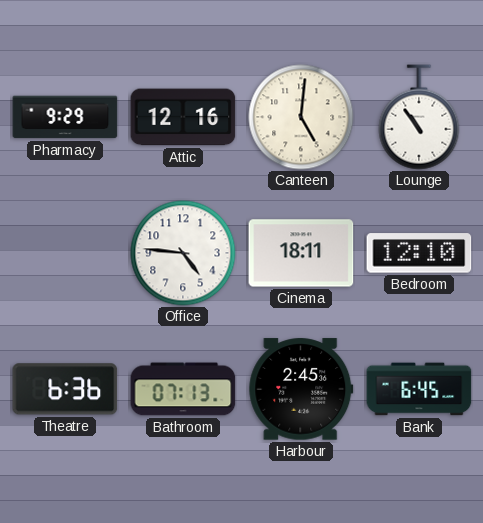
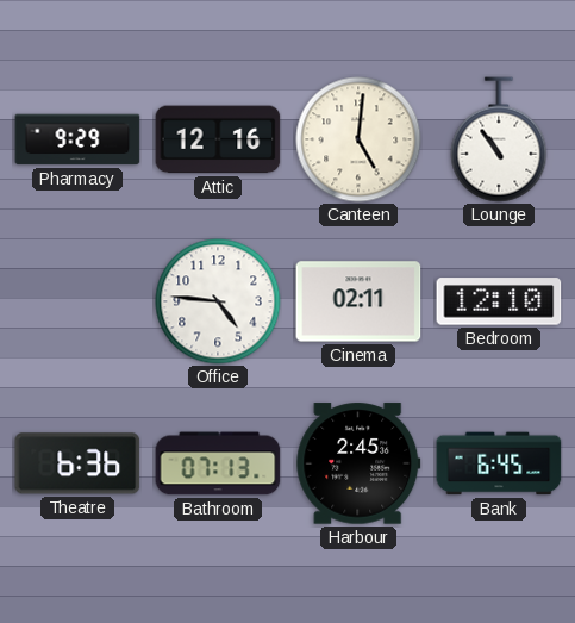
Cinema: 18:11 -> 02:11 (358, 301)
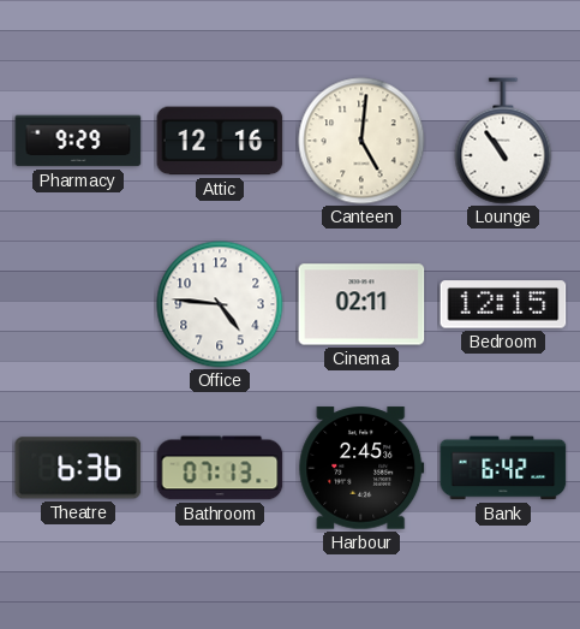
Bedroom: 12:10 -> 12:15 (503, 304)
Bank: 6:45 -> 6:42 (503, 468)
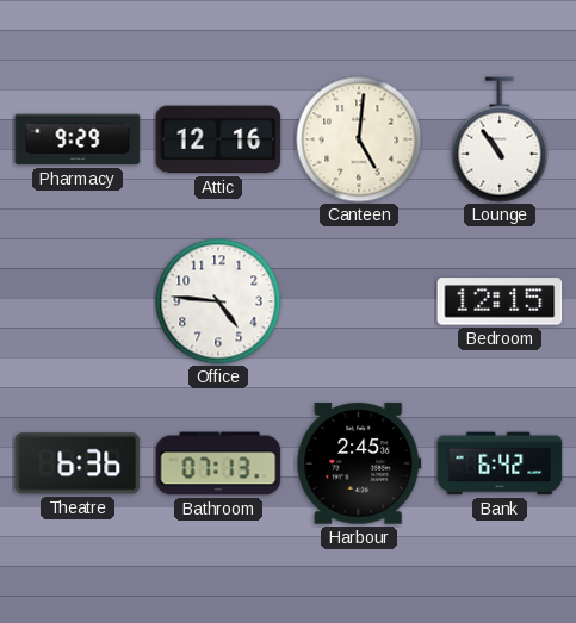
Cinema: 02:11 -> none (361, 304)
